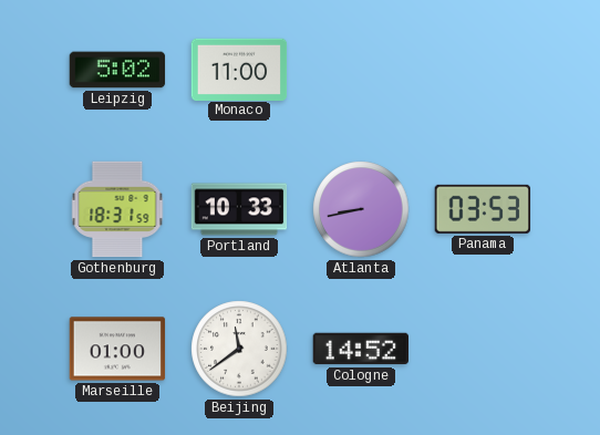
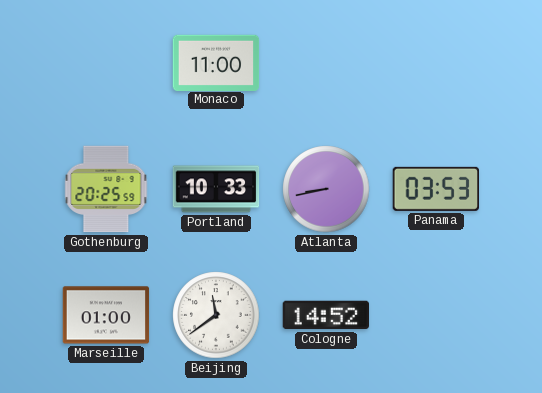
Leipzig: 5:02 -> none (117, 70)
Gothenburg: 18:31 -> 20:25 (106, 189)
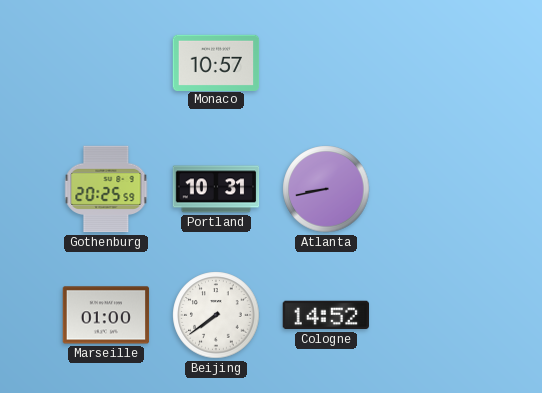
Monaco: 11:00 -> 10:57 (216, 62)
Portland: 10:33 -> 10:31 (216, 189)
Panama: 03:53 -> none (435, 189)
Beijing: 11:39 -> 7:39 (216, 315)
